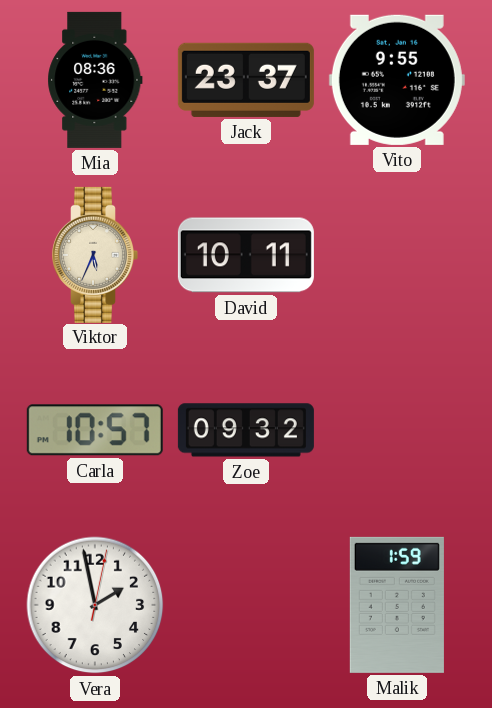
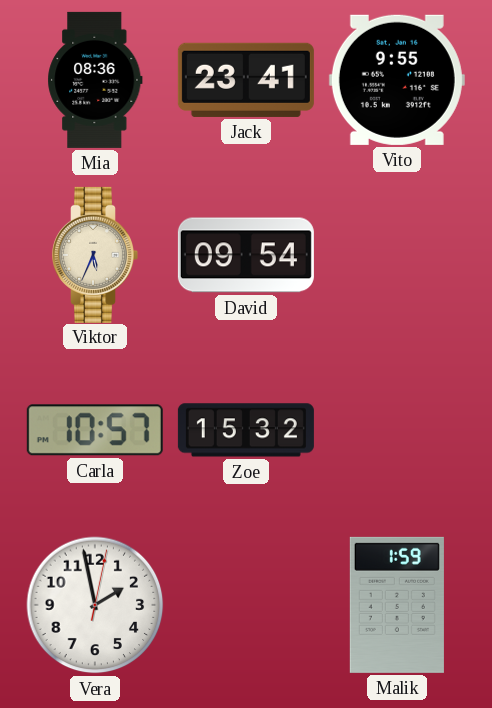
Jack: 23:37 -> 23:41 (246, 80)
David: 10:11 -> 09:54 (246, 255)
Zoe: 09:32 -> 15:32 (246, 430)
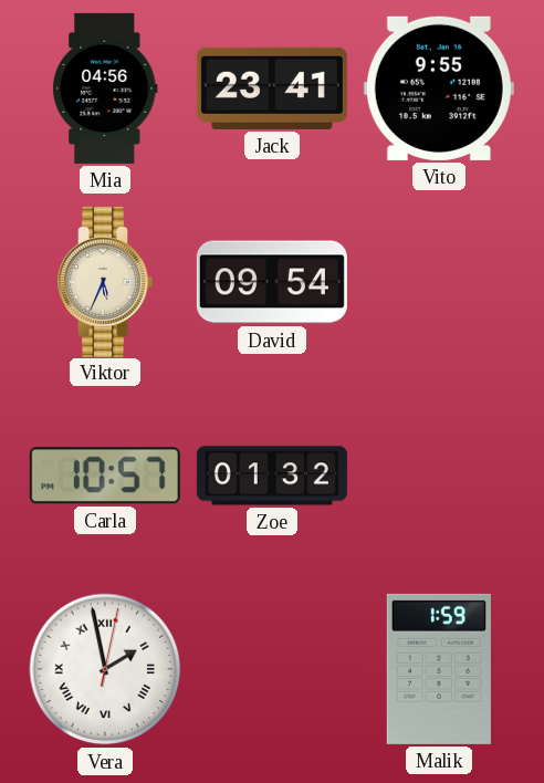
Mia: 08:36 -> 04:56 (105, 88)
Zoe: 15:32 -> 01:32 (272, 476)
Vera numerals: Arabic -> Roman (105, 669)
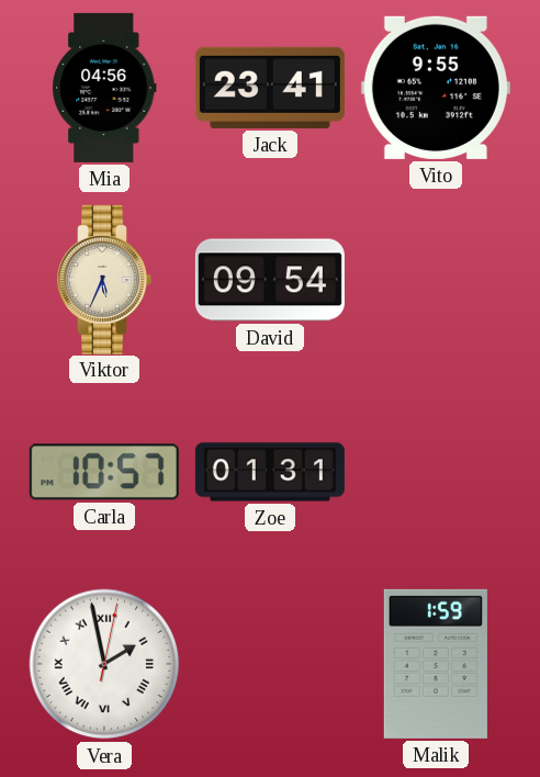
Zoe: 01:32 -> 01:31 (270, 472)
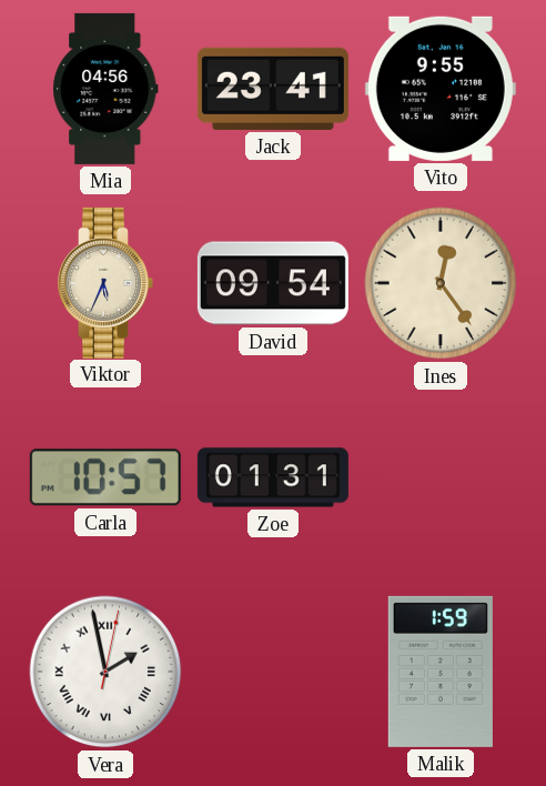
Ines: none -> 12:24 (441, 283)
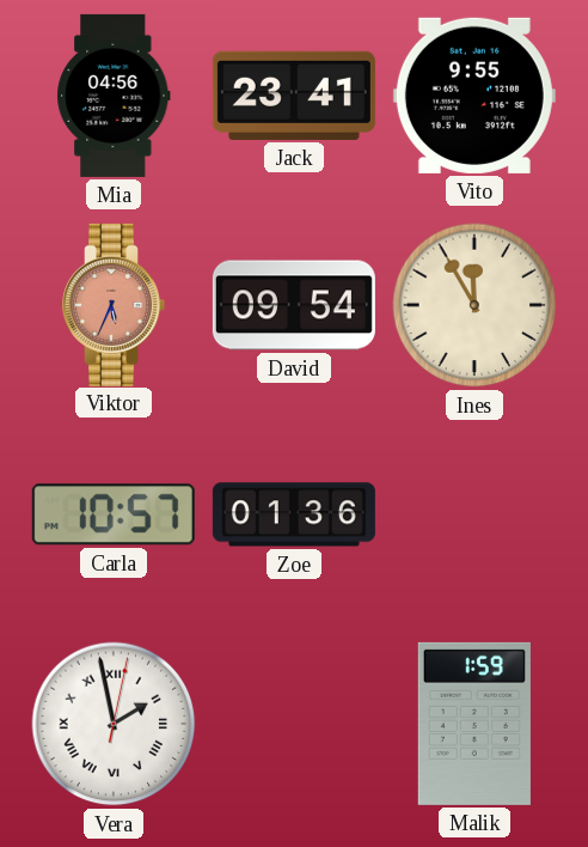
Viktor dial: cream -> salmon (114, 305)
Ines: 12:24 -> 11:55 (474, 305)
Zoe: 01:31 -> 01:36 (294, 514)
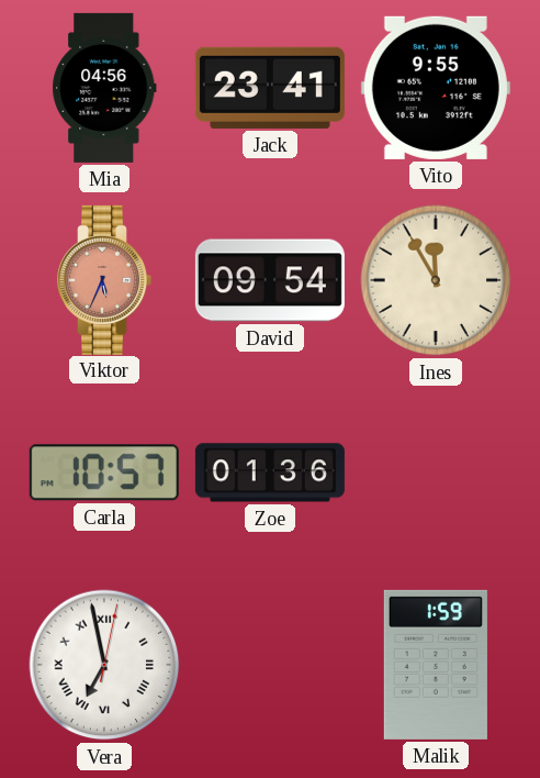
Vera: 1:58 -> 6:58 (104, 665)
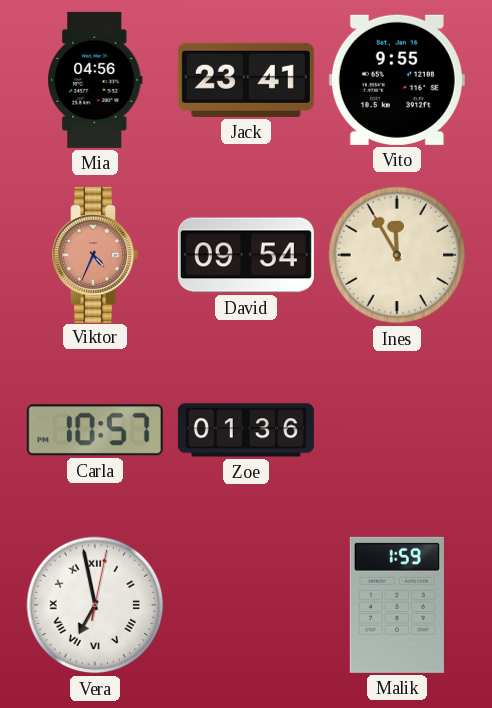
Viktor: 5:34 -> 4:34 (95, 255)
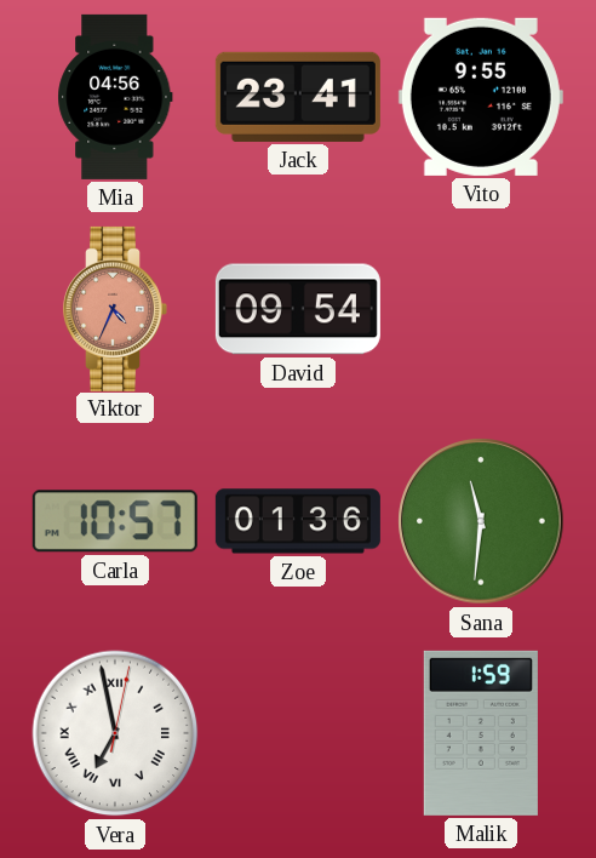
Ines: 11:55 -> none (397, 255)
Sana: none -> 11:31 (481, 521)
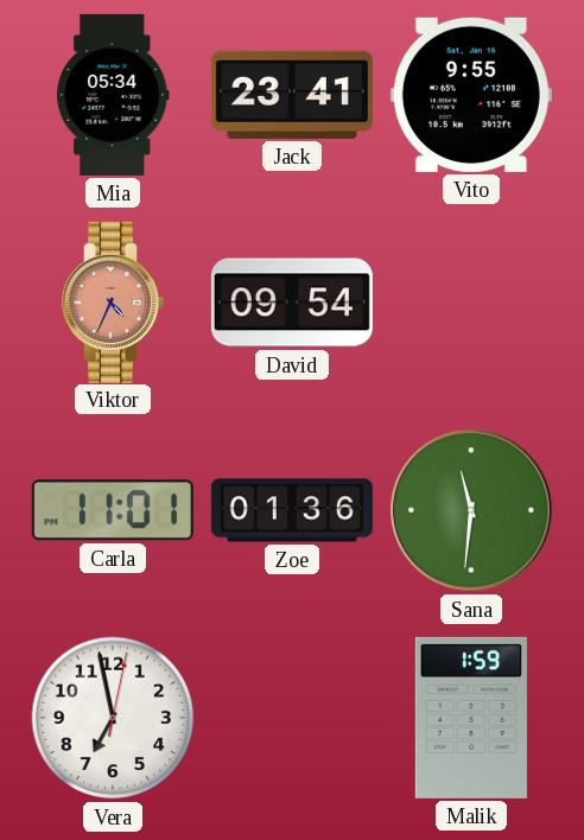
Mia: 04:56 -> 05:34 (113, 95)
Carla: 10:57 -> 11:01 (113, 510)
Vera numerals: Roman -> Arabic (113, 718)
